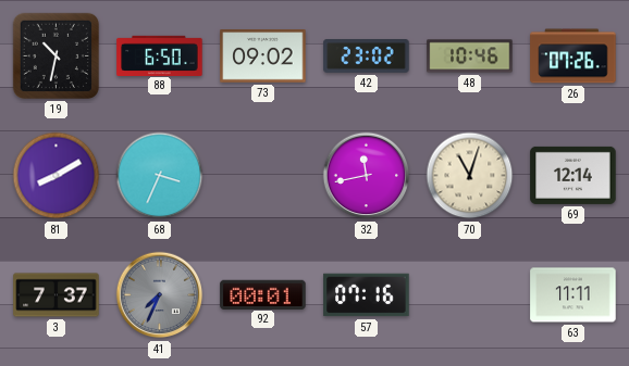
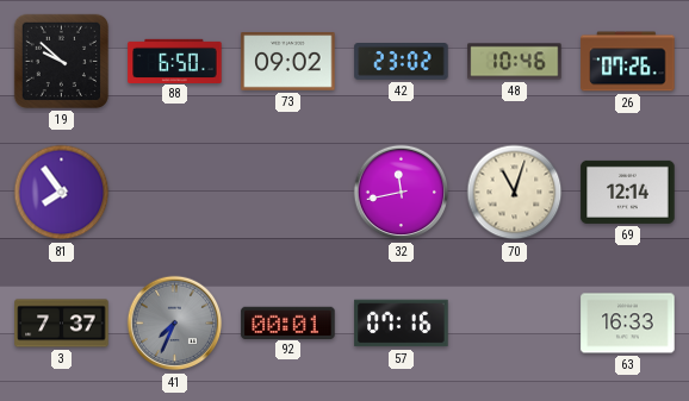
19: 10:32 -> 9:52 (61, 61)
81: 8:10 -> 7:54 (62, 193)
68: 3:34 -> none (160, 176)
63: 11:11 -> 16:33 (628, 324)
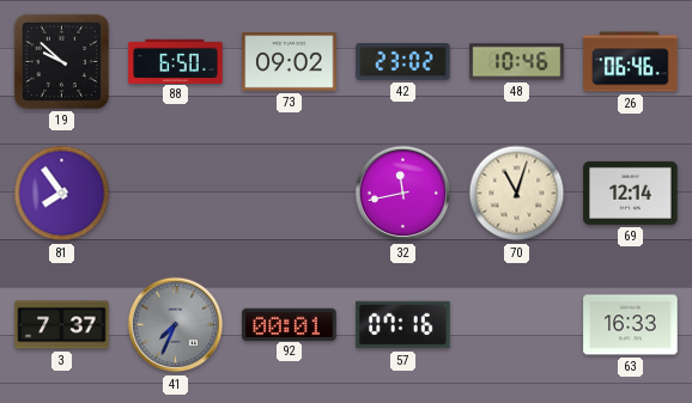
26: 07:26 -> 06:46 (631, 62)
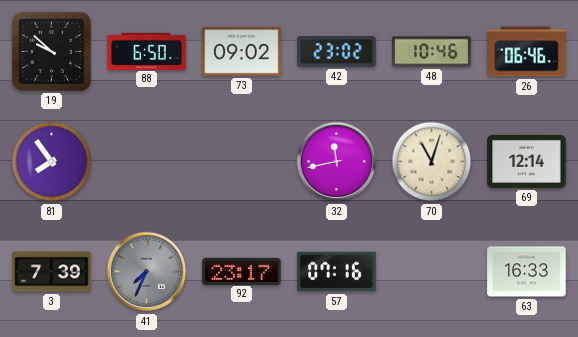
3: 7:37 -> 7:39 (52, 272)
92: 00:01 -> 23:17 (242, 271)
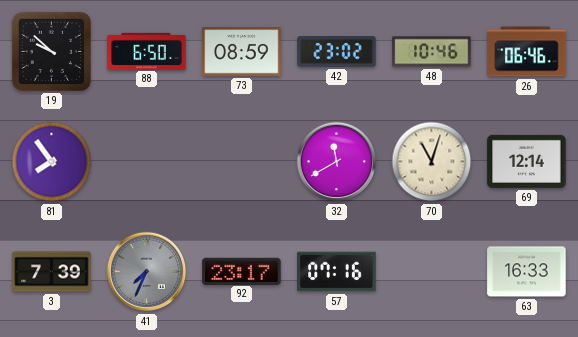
73: 09:02 -> 08:59 (242, 52)
32: 11:43 -> 11:40 (337, 162)
